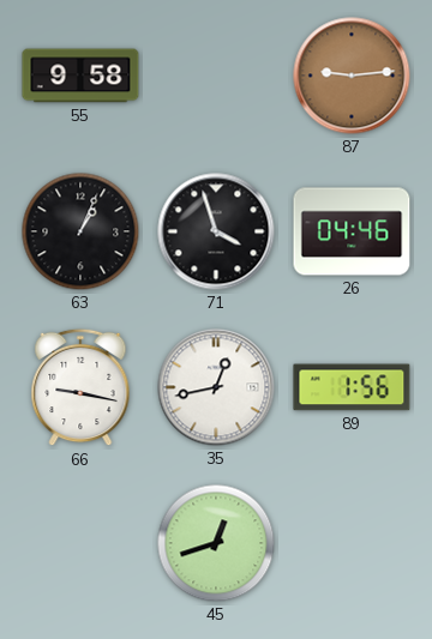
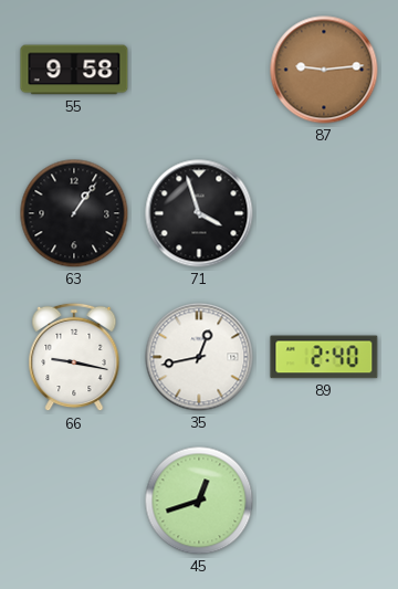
63: 1:04 -> 1:06 (74, 213)
26: 04:46 -> none (352, 231)
89: 1:56 -> 2:40 (324, 357)
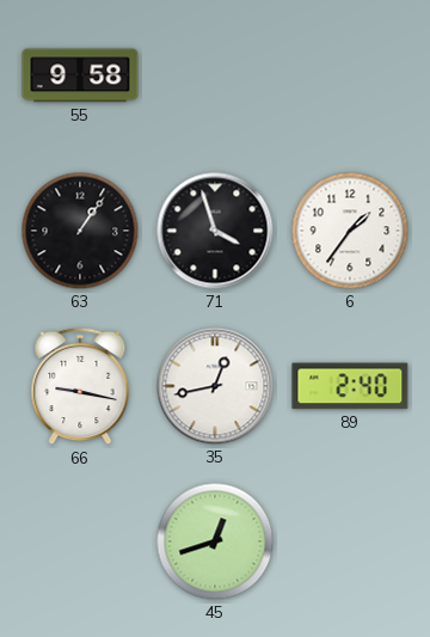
87: 9:14 -> none (324, 70)
6: none -> 1:36 (350, 231)
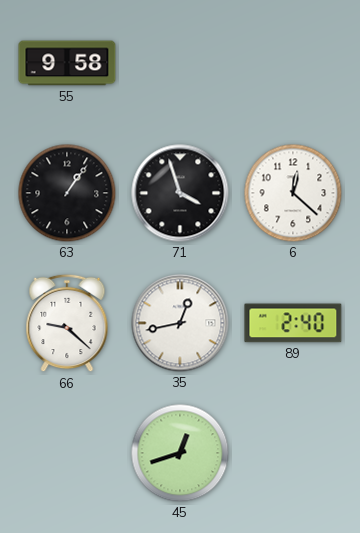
6: 1:36 -> 12:22 (293, 193)
66: 9:17 -> 9:22 (67, 323)
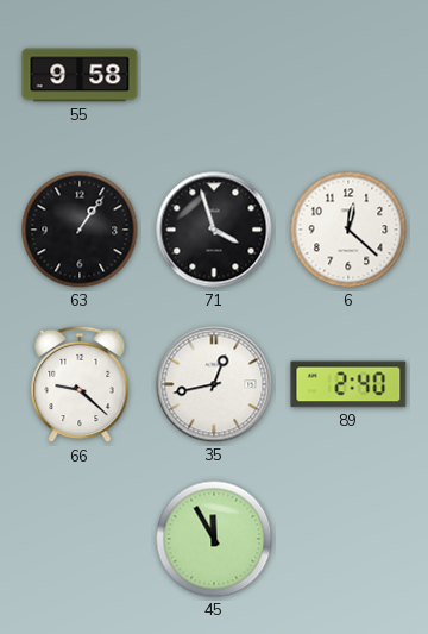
45: 12:42 -> 11:55 (214, 539)
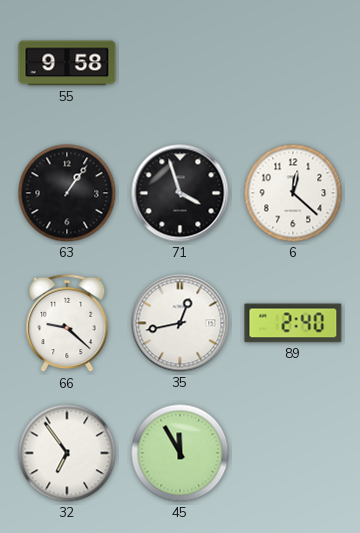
32: none -> 6:54 (67, 453)
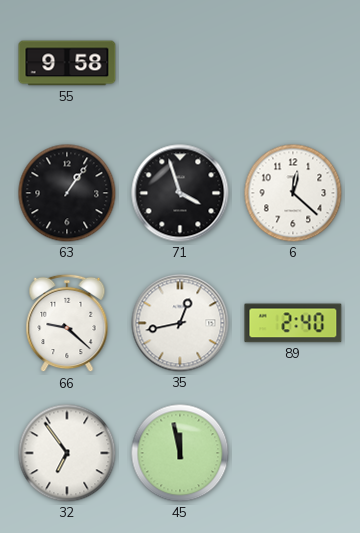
45: 11:55 -> 11:58 (180, 453)
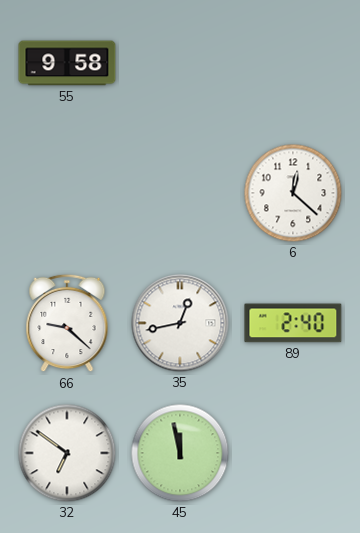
63: 1:06 -> none (67, 193)
71: 3:57 -> none (180, 193)
32: 6:54 -> 6:51 (67, 453)
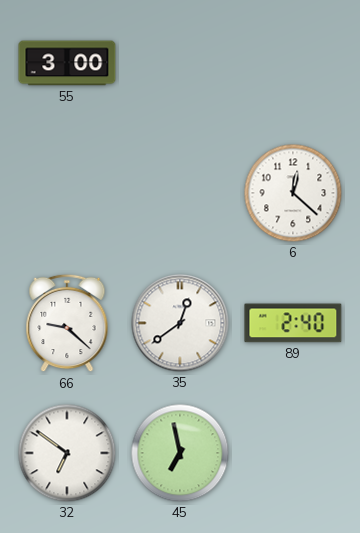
55: 9:58 -> 3:00 (67, 63)
35: 12:43 -> 12:39 (180, 323)
45: 11:58 -> 6:58 (180, 453)
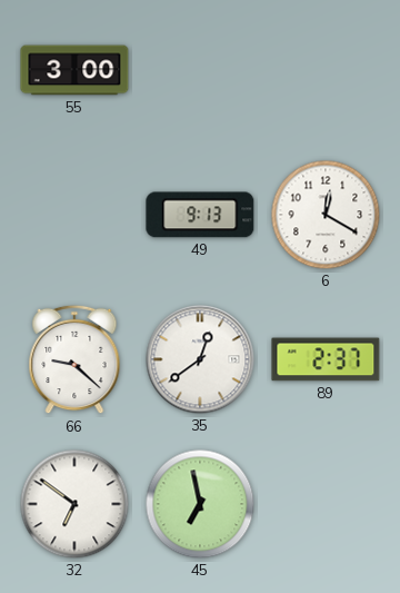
49: none -> 9:13 (200, 215)
6: 12:22 -> 12:20 (326, 215)
89: 2:40 -> 2:37 (326, 359)
